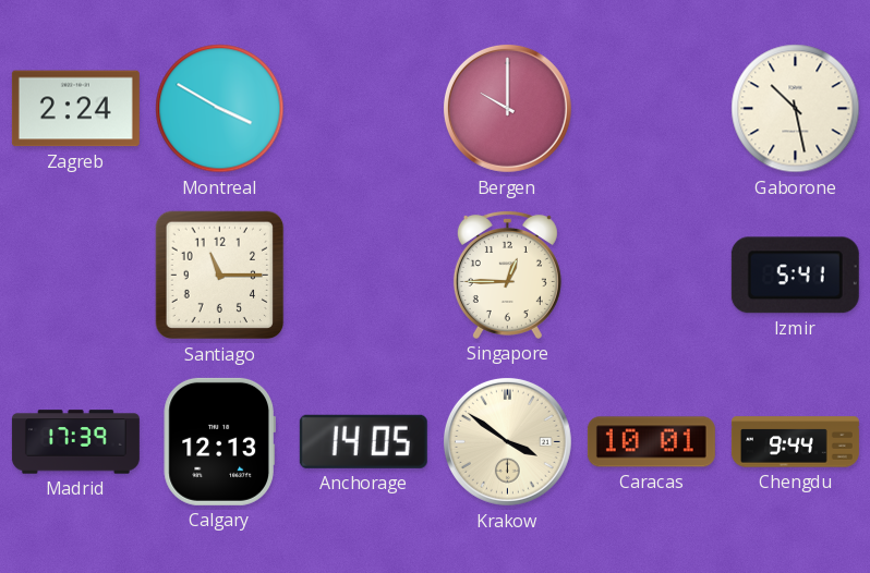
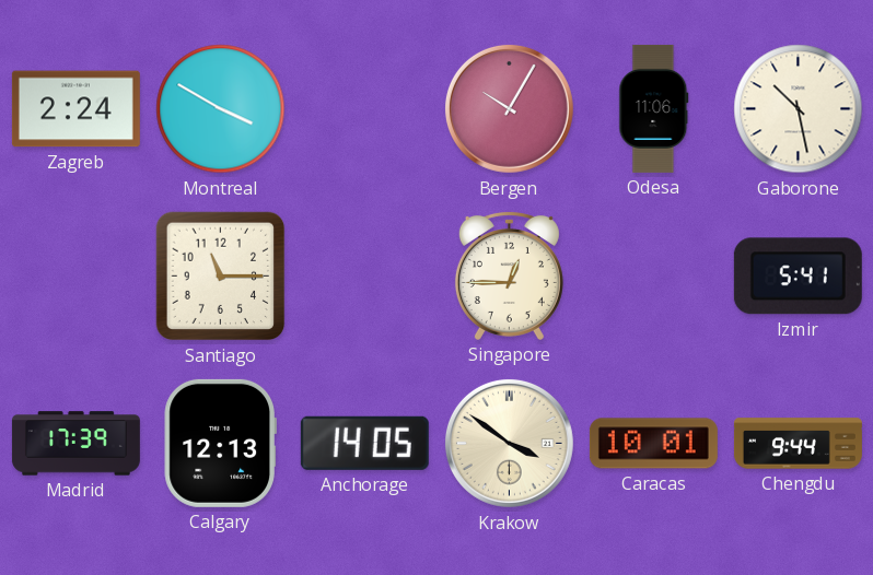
Bergen: 10:00 -> 10:05 (509, 108)
Odesa: none -> 11:06 (654, 108)
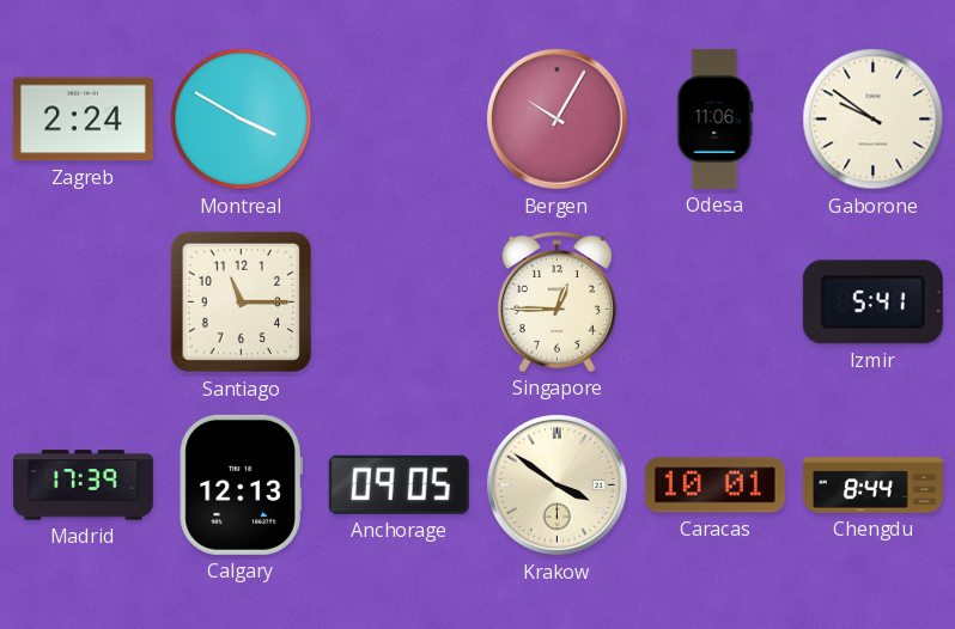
Gaborone: 10:28 -> 9:51 (874, 120)
Anchorage: 14:05 -> 09:05 (399, 484)
Chengdu: 9:44 -> 8:44 (872, 486)
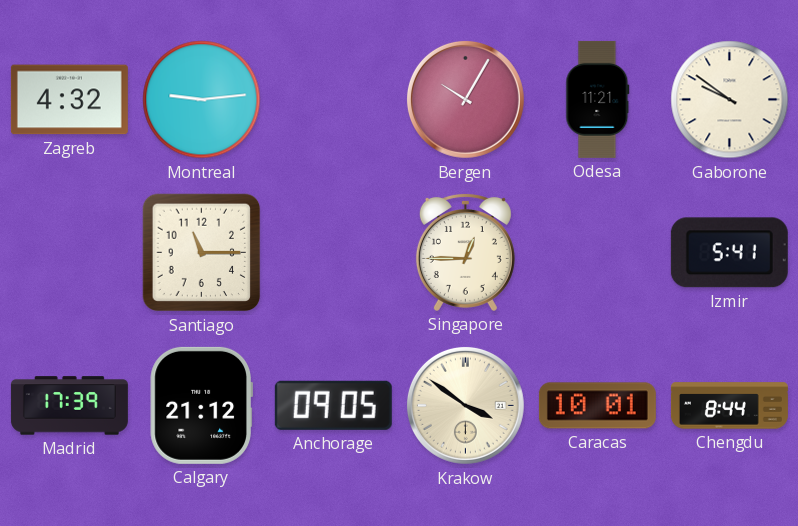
Zagreb: 2:24 -> 4:32 (69, 100)
Montreal: 3:50 -> 9:14 (202, 100)
Odesa: 11:06 -> 11:21 (598, 99)
Calgary: 12:13 -> 21:12 (201, 405)
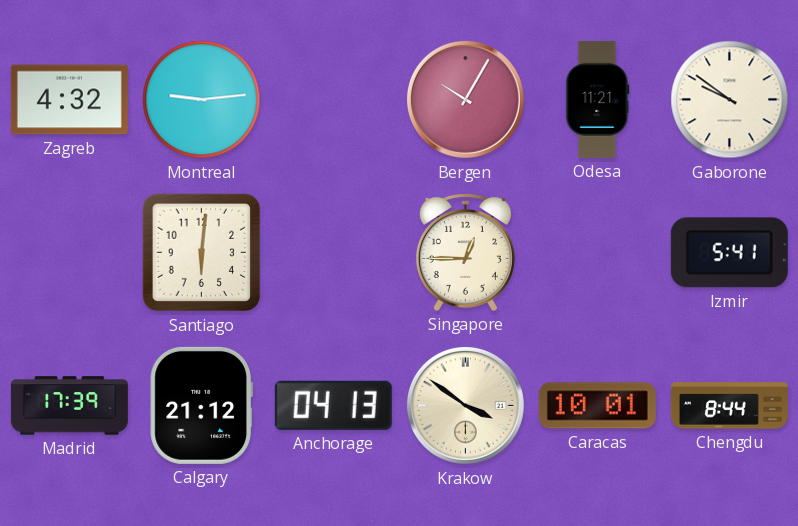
Santiago: 11:15 -> 6:01 (202, 253)
Anchorage: 09:05 -> 04:13 (333, 405)
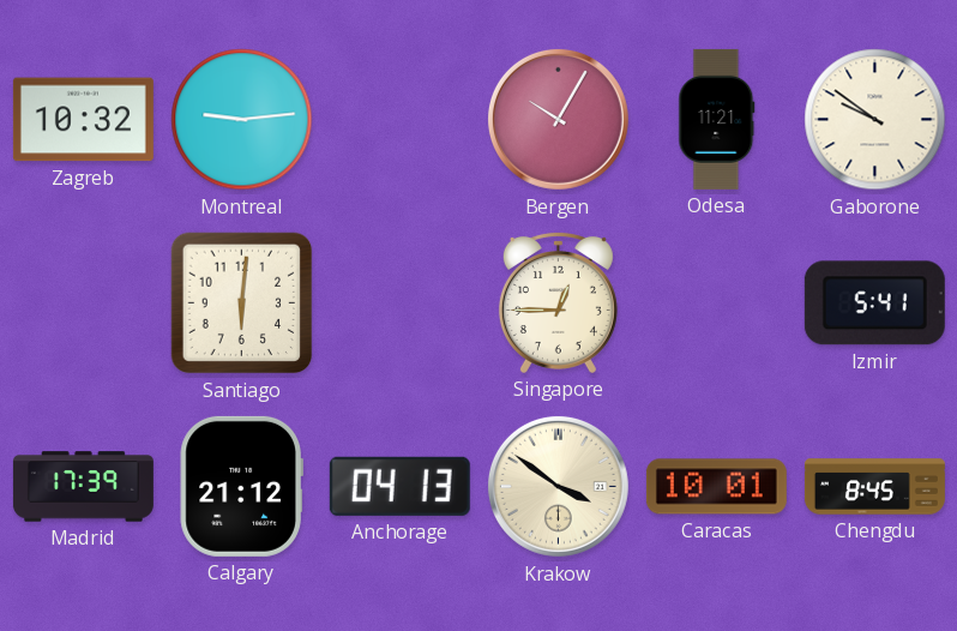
Zagreb: 4:32 -> 10:32 (83, 120)
Chengdu: 8:44 -> 8:45 (874, 487)
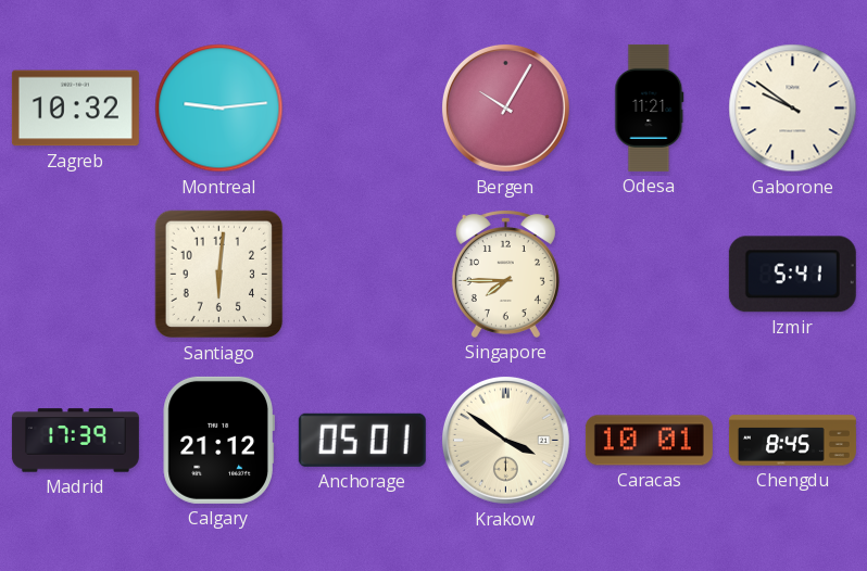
Singapore: 12:45 -> 7:45 (505, 274)
Anchorage: 04:13 -> 05:01 (362, 440)
